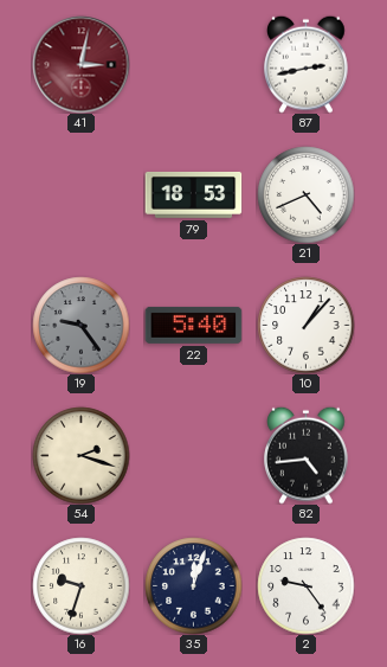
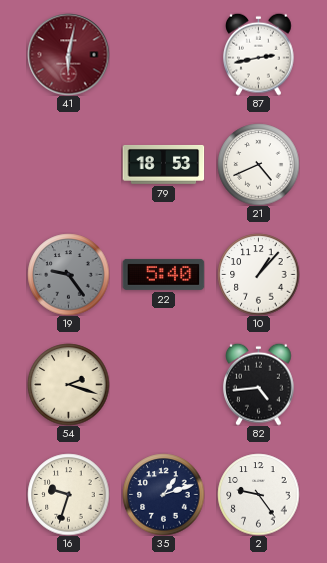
41: 3:02 -> 6:02 (68, 54)
35: 12:03 -> 1:12 (163, 494)
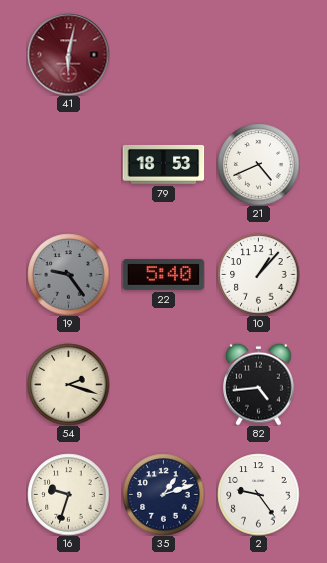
87: 2:43 -> none (259, 54)
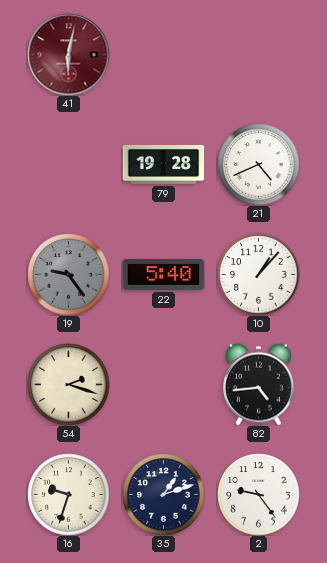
79: 18:53 -> 19:28 (163, 164)
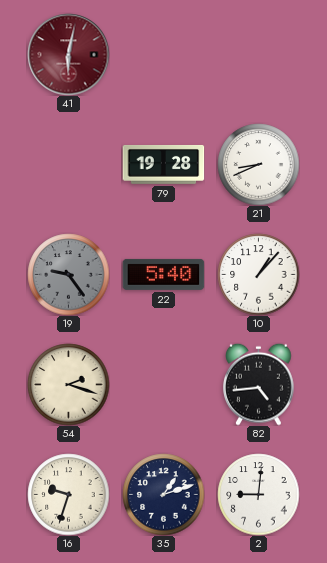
21: 4:41 -> 8:41 (258, 164)
2: 9:24 -> 9:01 (258, 494)
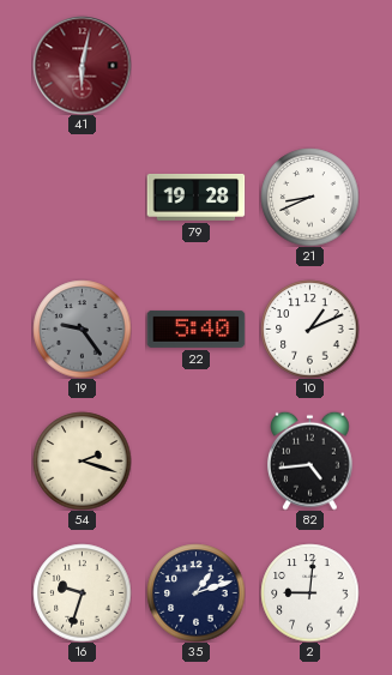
10: 1:07 -> 1:11 (309, 329)
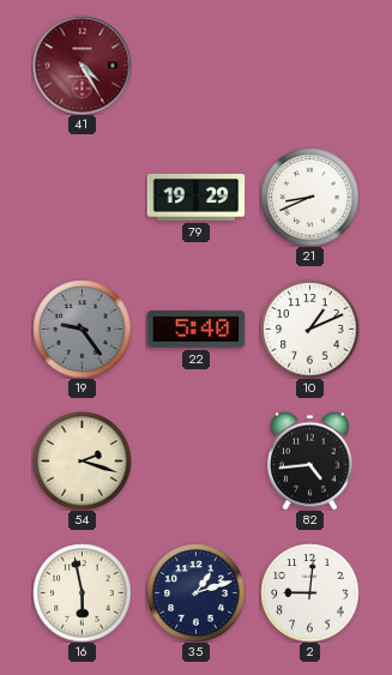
41: 6:02 -> 4:25 (82, 65)
79: 19:28 -> 19:29 (195, 197)
16: 9:33 -> 5:58 (82, 592)
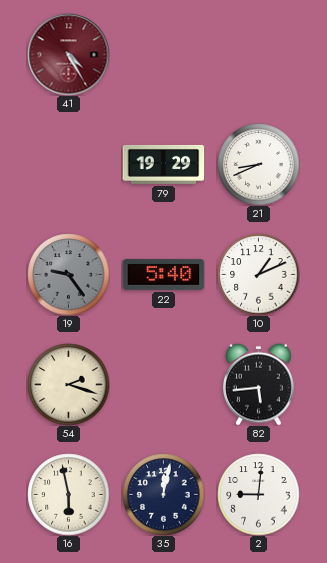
82: 4:44 -> 5:44 (259, 384)
35: 1:12 -> 12:02 (163, 494)
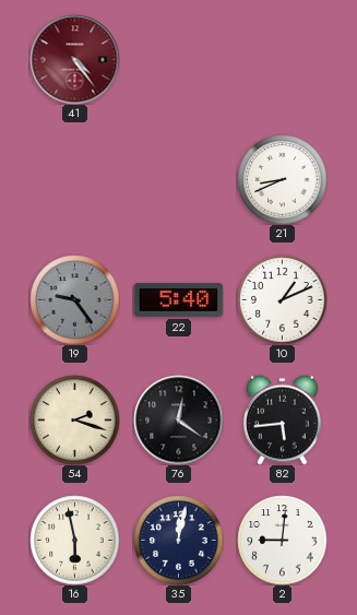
41: 4:25 -> 4:24 (74, 59)
79: 19:29 -> none (163, 164)
76: none -> 12:21 (178, 419)
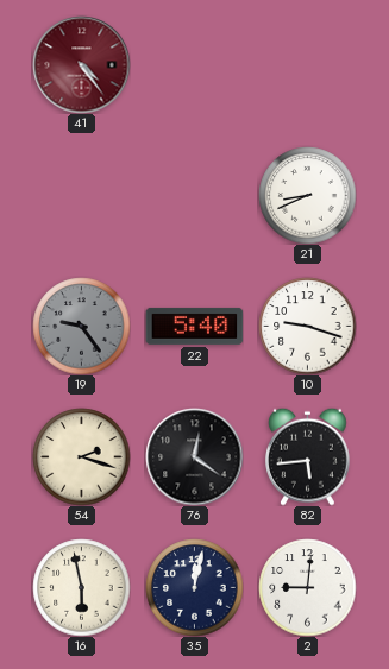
10: 1:11 -> 9:18 (307, 326)
